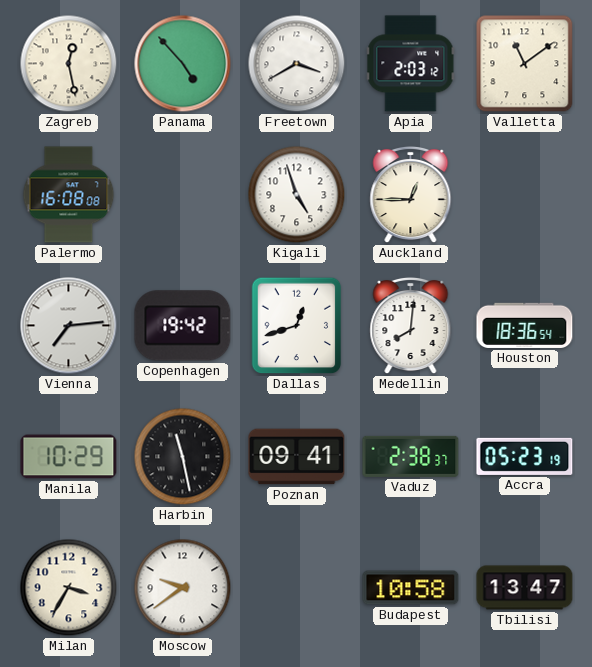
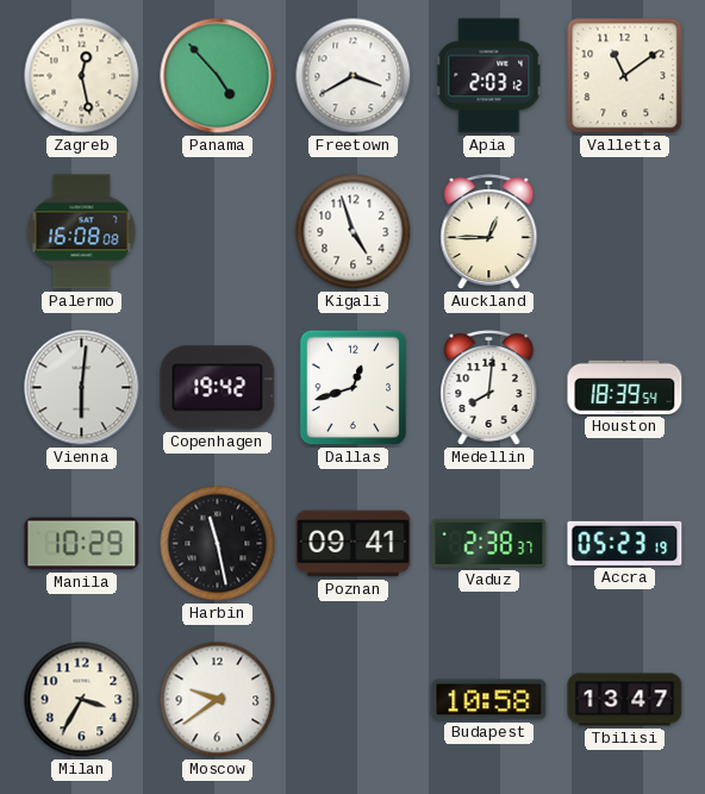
Vienna: 7:14 -> 6:01 (82, 388)
Houston: 18:36 -> 18:39 (625, 387)
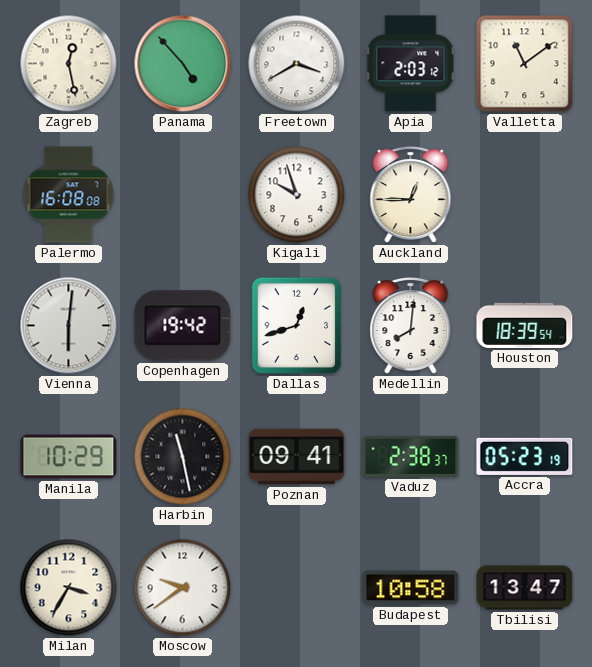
Kigali: 4:57 -> 9:57 (297, 195)
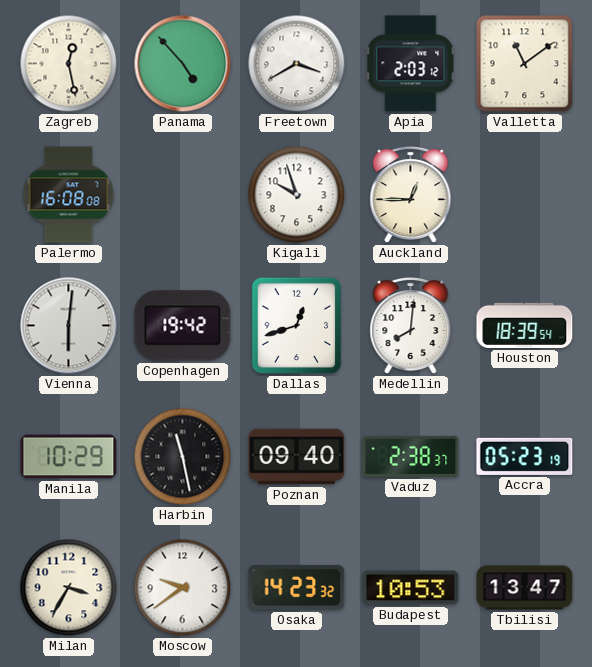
Poznan: 09:41 -> 09:40 (297, 457)
Osaka: none -> 14:23 (297, 587)
Budapest: 10:58 -> 10:53 (411, 588)
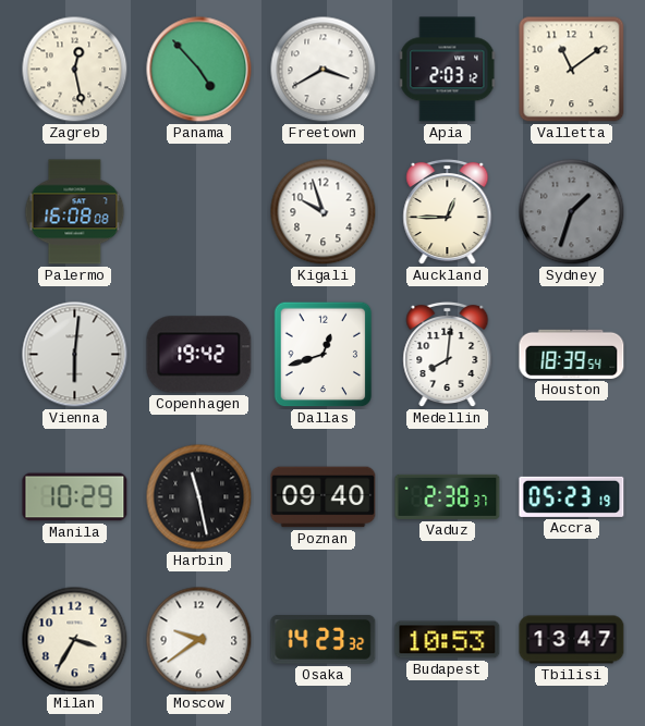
Sydney: none -> 1:33 (572, 212)
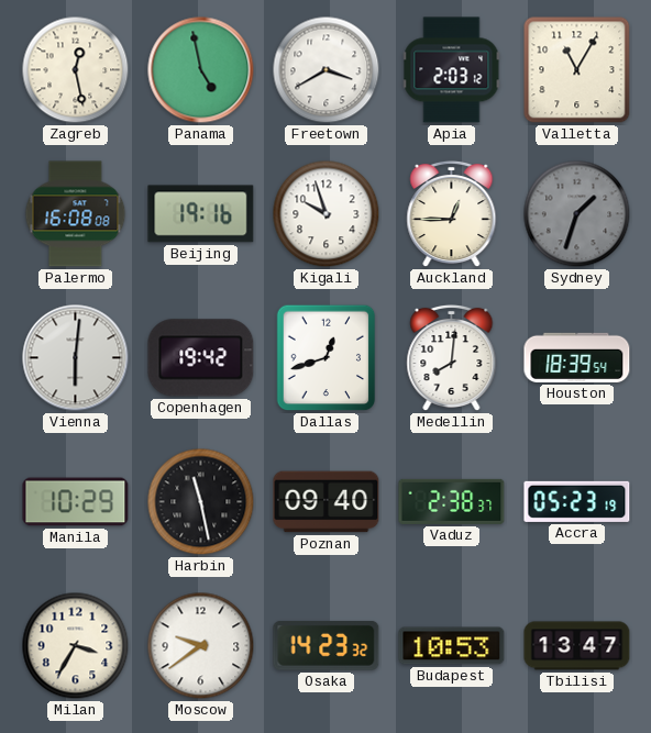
Panama: 4:53 -> 4:58 (201, 70)
Valletta: 11:09 -> 11:05 (577, 70)
Beijing: none -> 19:16 (201, 214)
